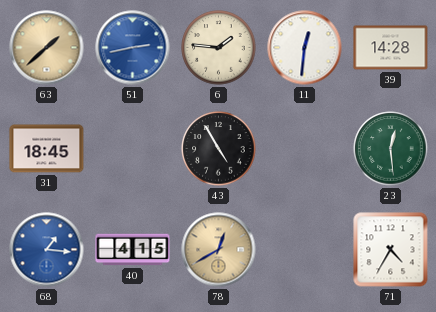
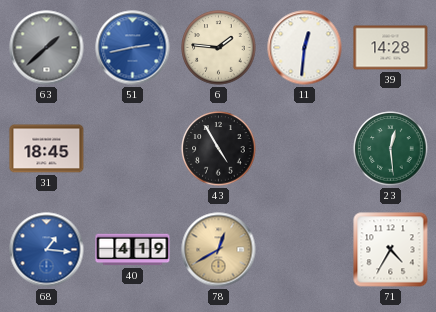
63 dial: champagne -> grey (47, 48)
40: 4:15 -> 4:19 (133, 250)
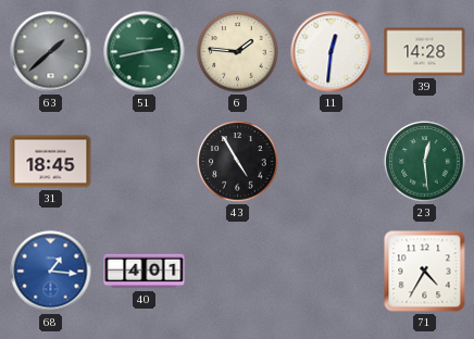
51 dial: blue -> green (145, 52)
40: 4:19 -> 4:01 (145, 272)
78: 12:40 -> none (219, 250)
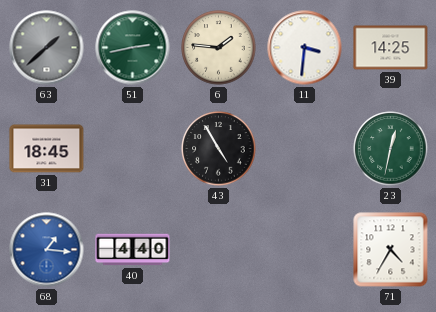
11: 12:31 -> 3:31 (305, 48)
39: 14:28 -> 14:25 (391, 48)
23: 12:29 -> 12:32 (391, 149)
40: 4:01 -> 4:40 (133, 250)
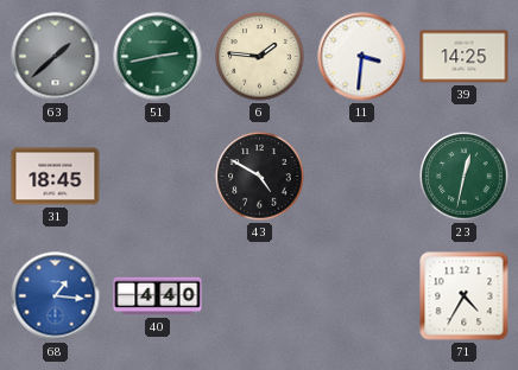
43: 4:55 -> 4:50 (260, 177)
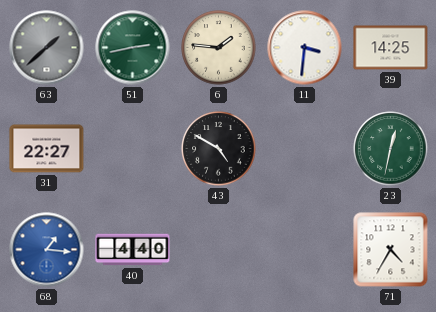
31: 18:45 -> 22:27 (47, 149)
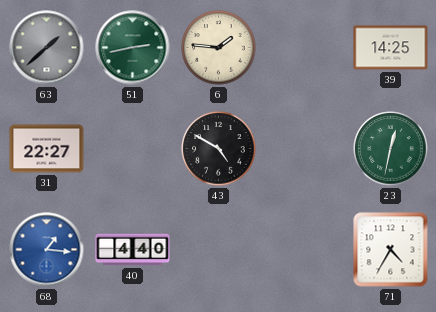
11: 3:31 -> none (305, 48)
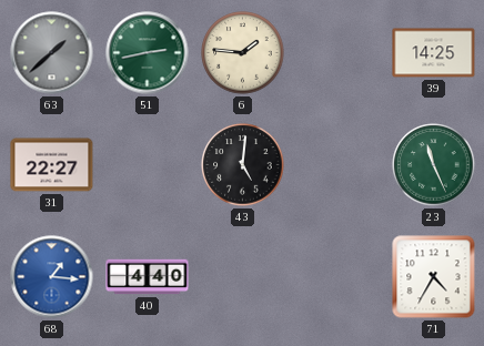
43: 4:50 -> 5:01 (243, 165)
23: 12:32 -> 11:26 (434, 165)
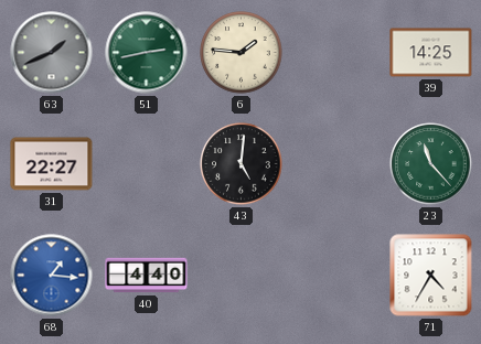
63: 1:38 -> 1:41 (52, 53)
23: 11:26 -> 11:23 (431, 164)
